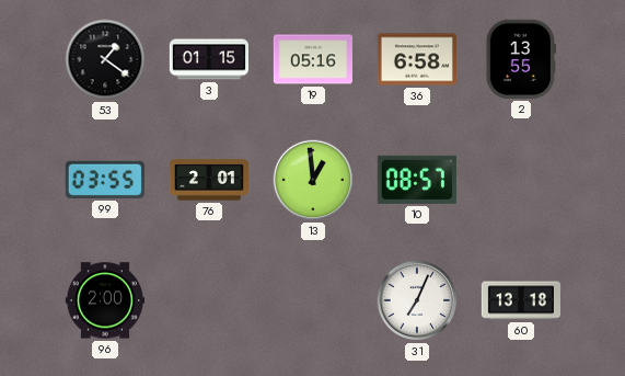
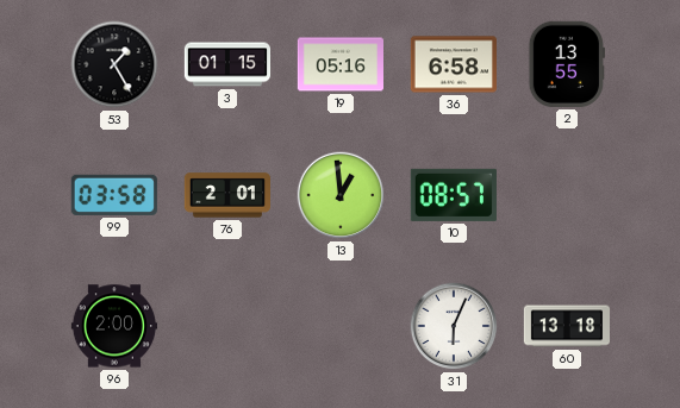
53: 1:21 -> 1:25 (114, 64)
99: 03:55 -> 03:58 (114, 195)
31: 7:04 -> 6:04 (454, 326)
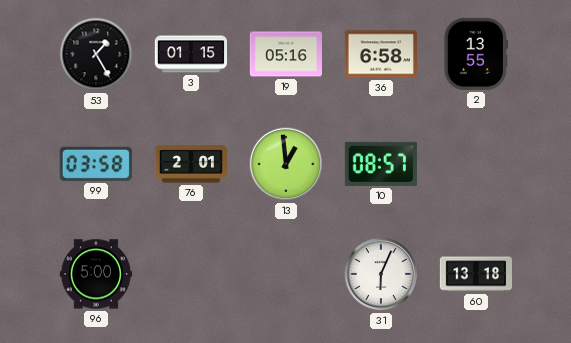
96: 2:00 -> 5:00 (95, 274)
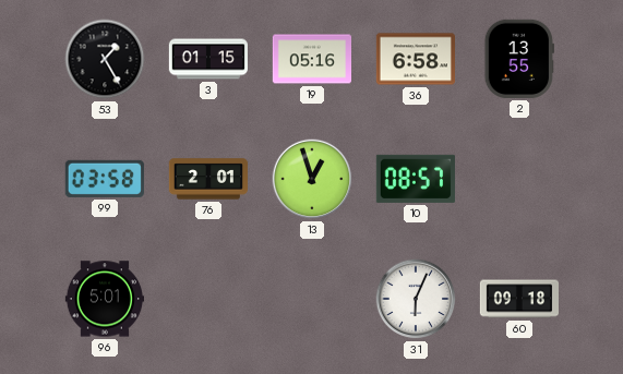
13: 12:59 -> 12:57 (312, 179)
96: 5:00 -> 5:01 (104, 299)
60: 13:18 -> 09:18 (518, 299)
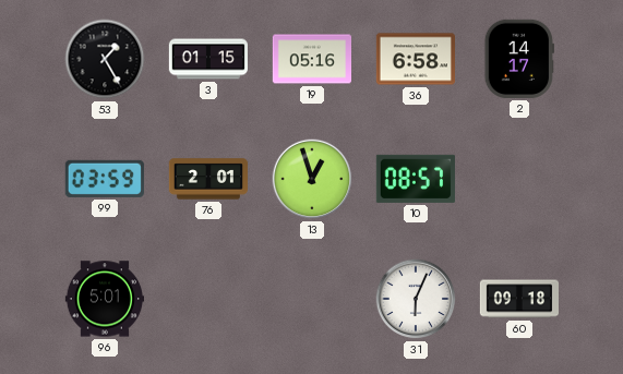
2: 13:55 -> 14:17 (519, 59)
99: 03:58 -> 03:59 (105, 179)
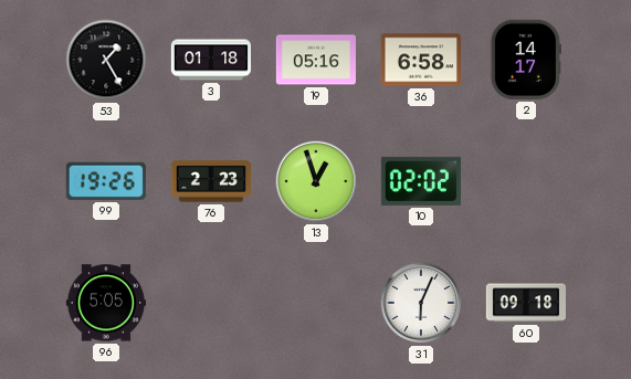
3: 01:15 -> 01:18 (210, 60)
99: 03:59 -> 19:26 (106, 181)
76: 2:01 -> 2:23 (210, 181)
10: 08:57 -> 02:02 (421, 181)
96: 5:01 -> 5:05 (105, 303)
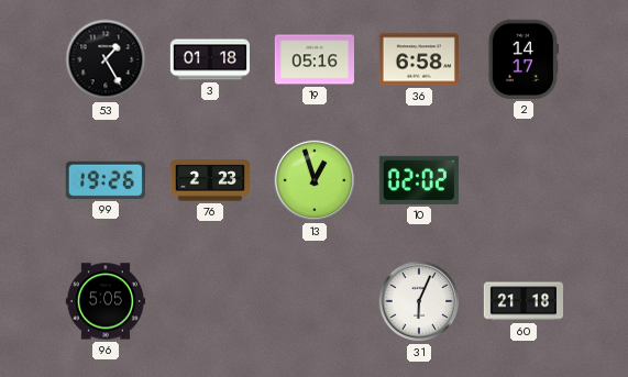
60: 09:18 -> 21:18 (522, 301)
